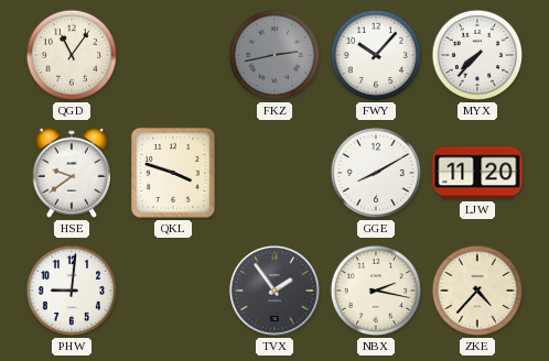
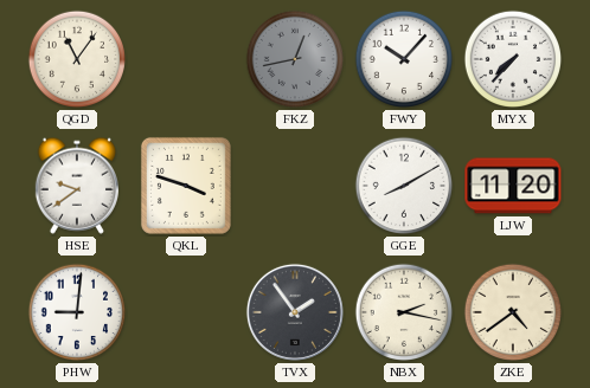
FKZ: 2:43 -> 12:43 (295, 59)
ZKE: 4:37 -> 4:39 (513, 312)
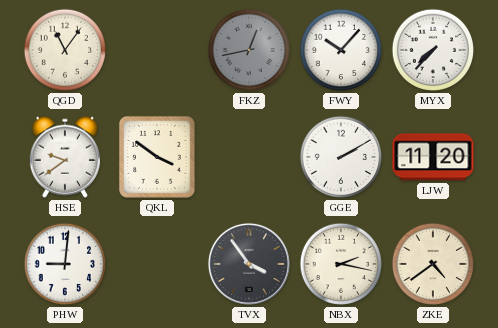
QKL: 3:48 -> 3:51 (157, 157)
GGE: 8:10 -> 2:10 (341, 157)
TVX: 1:54 -> 3:54 (249, 264)
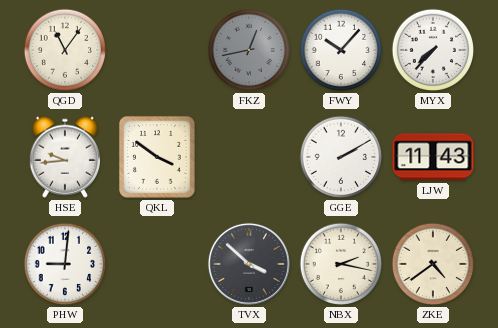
HSE: 9:39 -> 9:44 (64, 157)
LJW: 11:20 -> 11:43 (433, 157)
TVX: 3:54 -> 3:52 (249, 264)
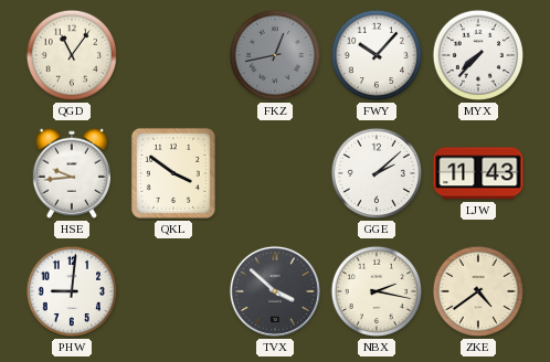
GGE: 2:10 -> 2:08 (377, 173)
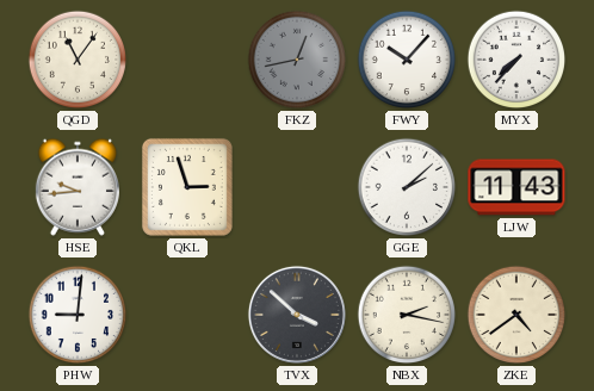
QKL: 3:51 -> 2:57 (187, 187)
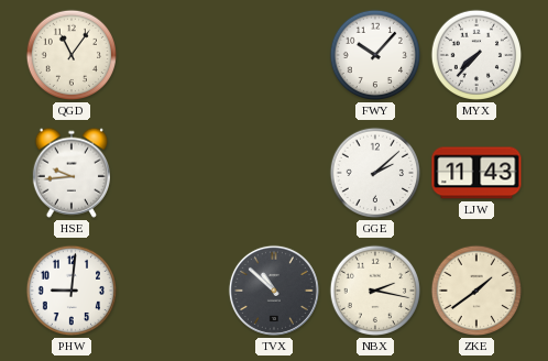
FKZ: 12:43 -> none (297, 60)
QKL: 2:57 -> none (187, 187)
TVX: 3:52 -> 10:52 (274, 291)
ZKE: 4:39 -> 1:39 (476, 291)
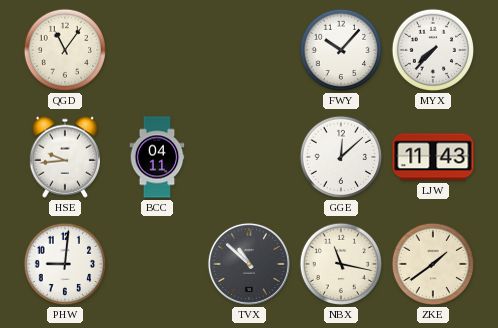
BCC: none -> 04:11 (157, 157)
GGE: 2:08 -> 12:08 (341, 157)
NBX: 2:17 -> 11:17 (341, 264)
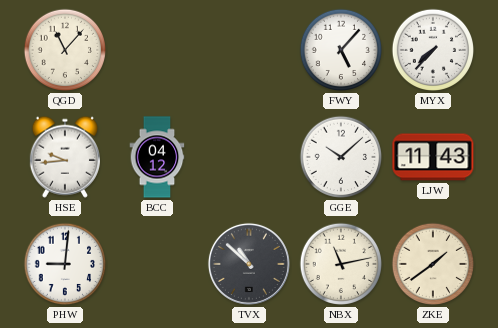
QGD: 11:06 -> 11:07 (65, 50)
FWY: 10:07 -> 5:07 (341, 50)
BCC: 04:11 -> 04:12 (157, 157)
GGE: 12:08 -> 10:08 (341, 157)
NBX: 11:17 -> 11:13 (341, 264)
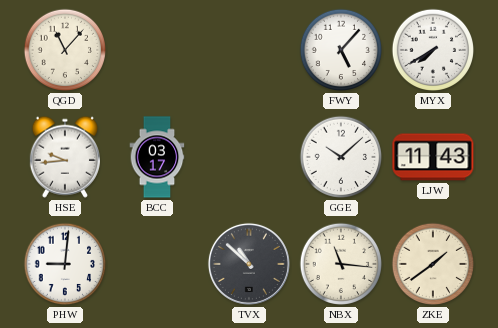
MYX: 7:37 -> 7:40 (433, 50)
BCC: 04:12 -> 03:17 (157, 157)
NBX: 11:13 -> 11:16 (341, 264)
